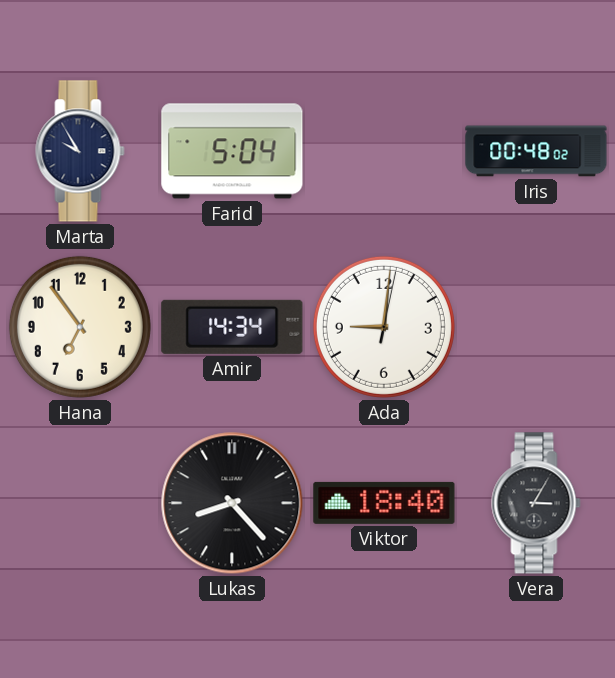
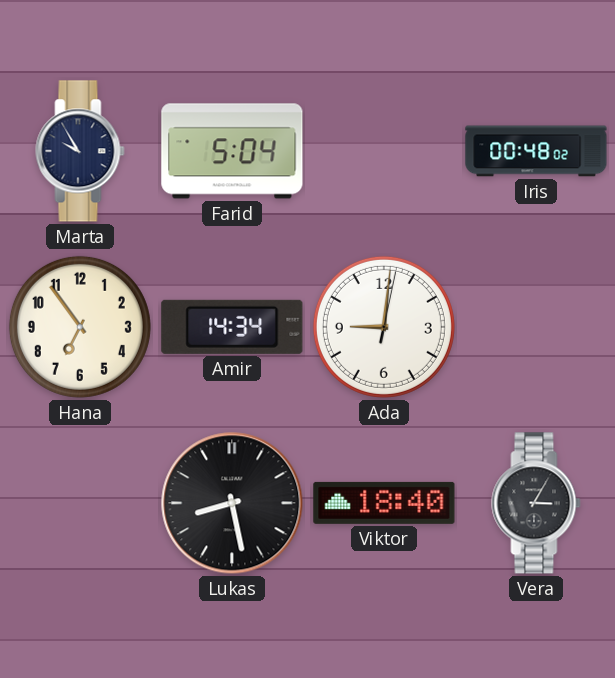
Lukas: 8:23 -> 8:28 (232, 503)
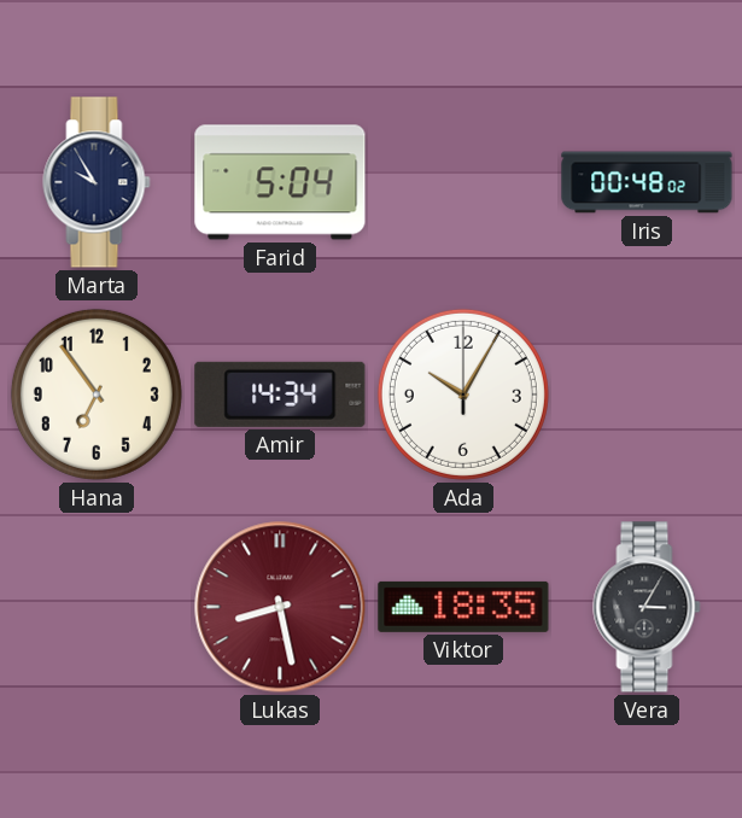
Ada: 9:01 -> 10:05 (463, 395)
Lukas dial: black -> burgundy (280, 607)
Viktor: 18:40 -> 18:35 (463, 607)
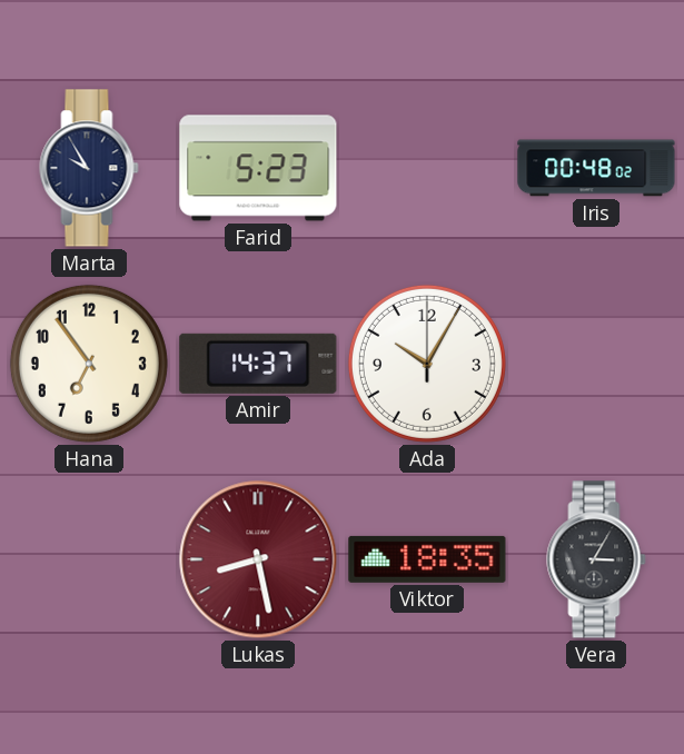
Farid: 5:04 -> 5:23 (258, 168)
Amir: 14:34 -> 14:37 (258, 364)
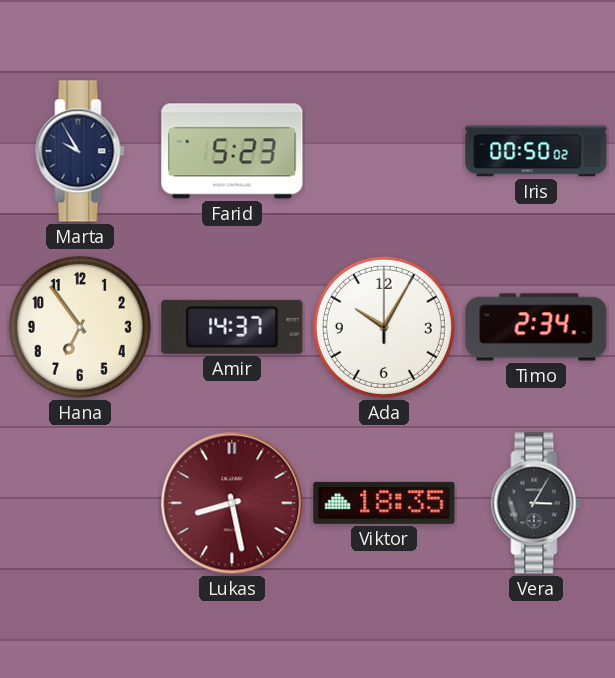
Iris: 00:48 -> 00:50 (536, 151)
Timo: none -> 2:34 (536, 327)
